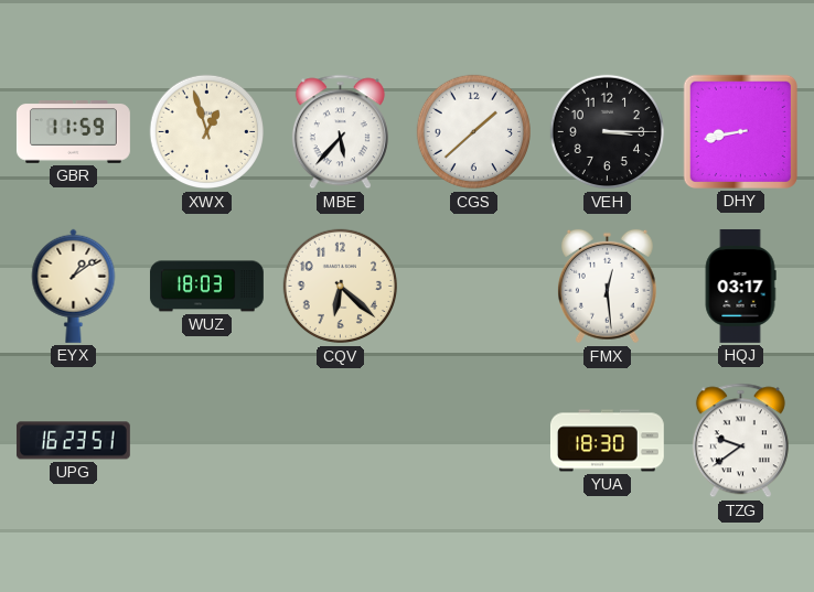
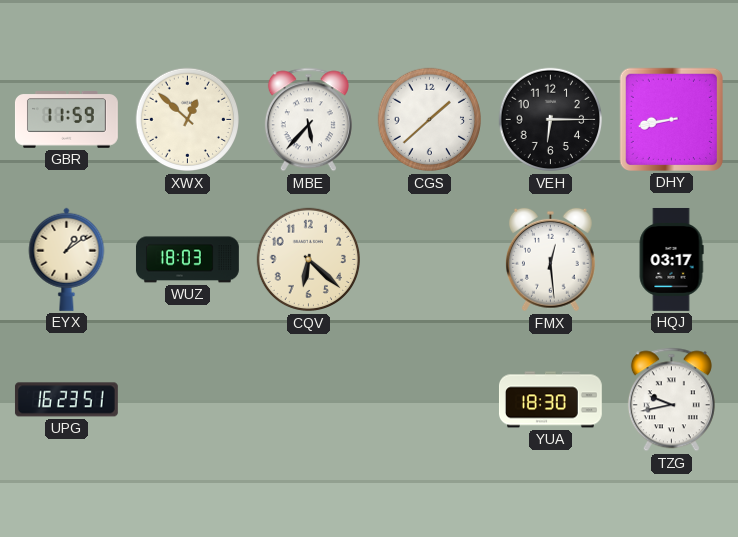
XWX: 12:57 -> 12:52 (188, 120)
VEH: 3:15 -> 6:15 (551, 120)
TZG: 9:39 -> 9:43 (671, 400)
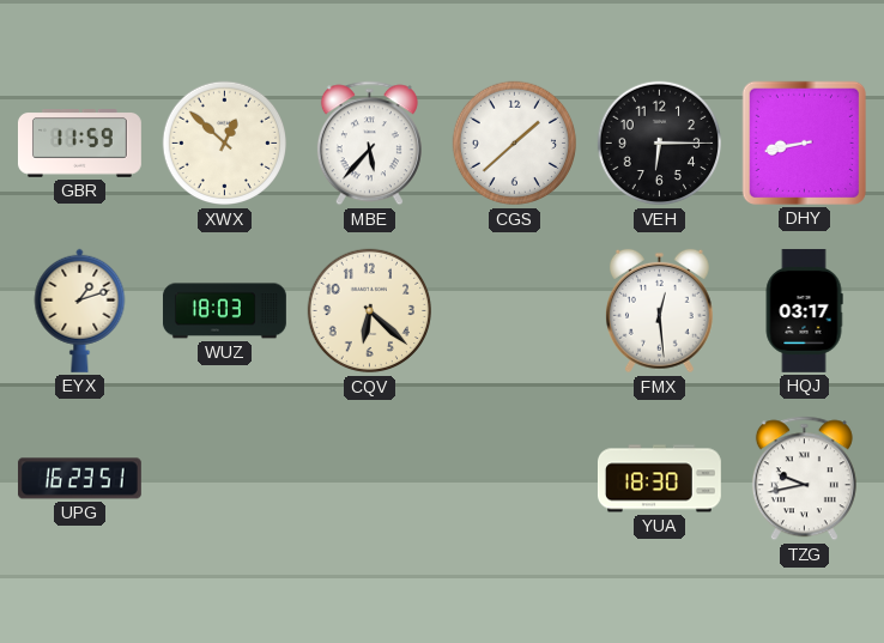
EYX: 1:09 -> 1:12 (80, 310)
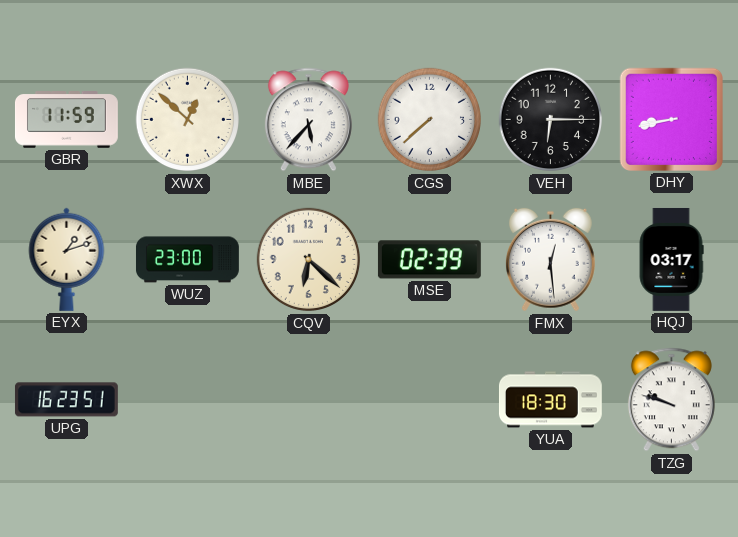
CGS: 1:38 -> 7:38 (430, 120)
WUZ: 18:03 -> 23:00 (187, 260)
MSE: none -> 02:39 (429, 260)
TZG: 9:43 -> 9:48 (671, 400)
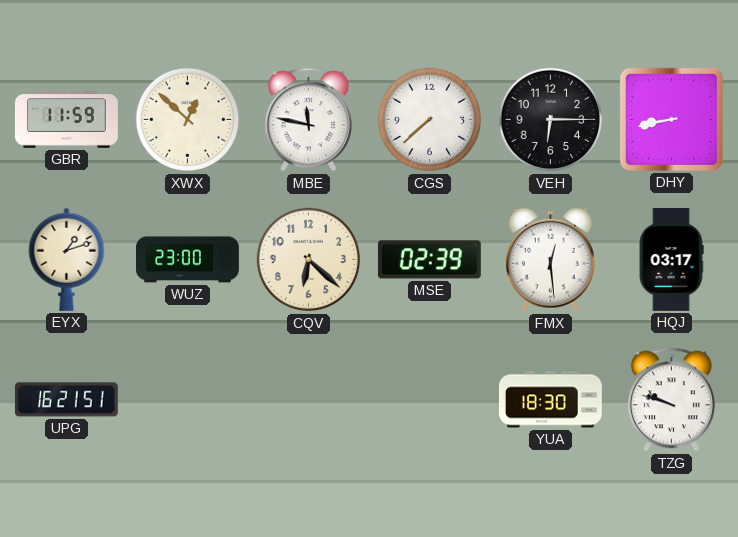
MBE: 5:37 -> 11:47 (308, 120)
UPG: 16:23 -> 16:21 (66, 400)
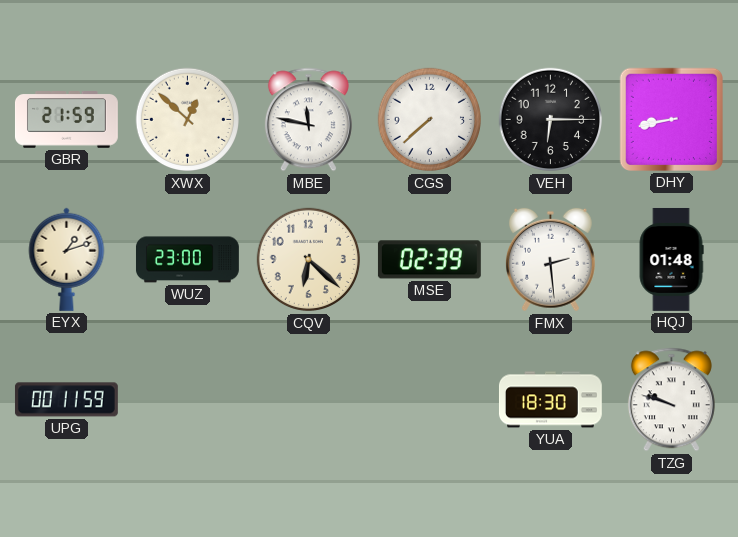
GBR: 11:59 -> 21:59 (66, 120)
FMX: 12:29 -> 2:29 (550, 260)
HQJ: 03:17 -> 01:48 (671, 260)
UPG: 16:21 -> 00:11 (66, 400)
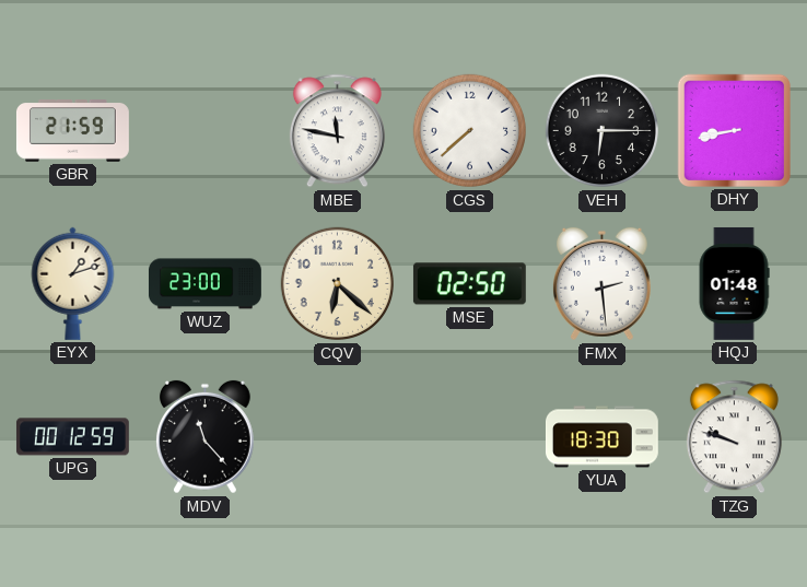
XWX: 12:52 -> none (188, 120)
MSE: 02:39 -> 02:50 (469, 284)
UPG: 00:11 -> 00:12 (72, 437)
MDV: none -> 11:23 (204, 437)
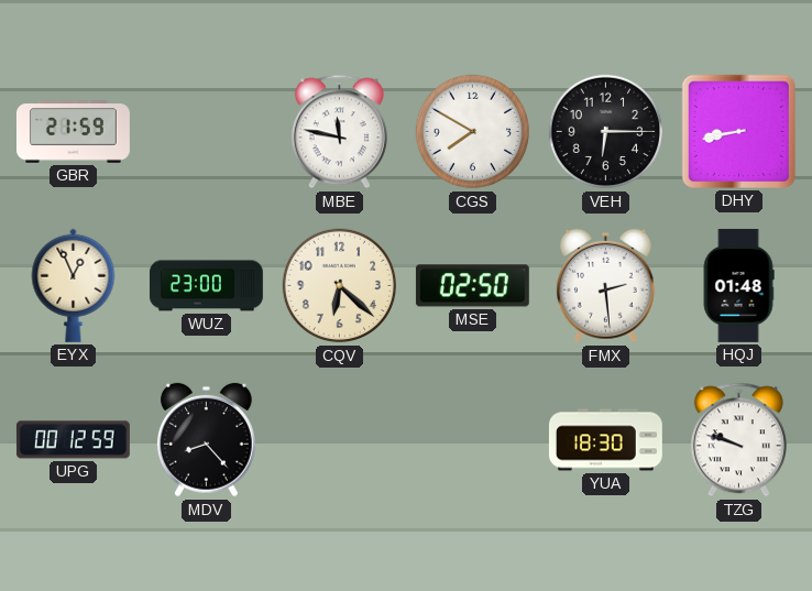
CGS: 7:38 -> 7:50 (473, 132)
EYX: 1:12 -> 12:56 (74, 285)
MDV: 11:23 -> 8:23 (206, 440)
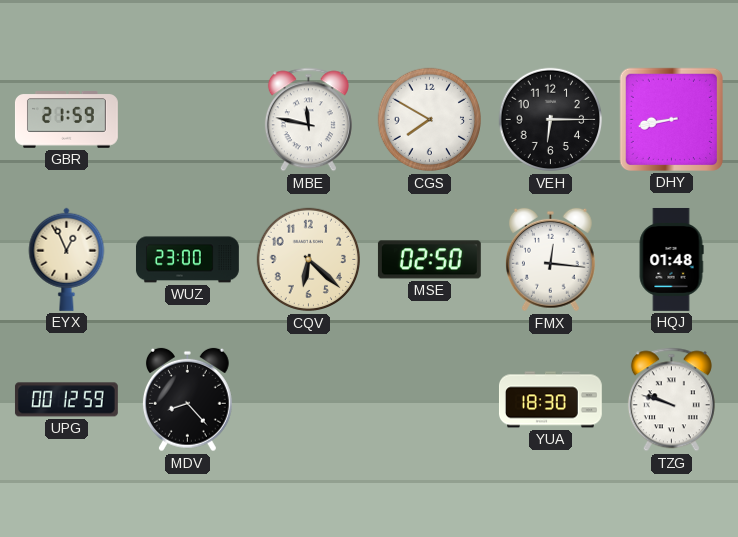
FMX: 2:29 -> 12:16 (550, 260)
